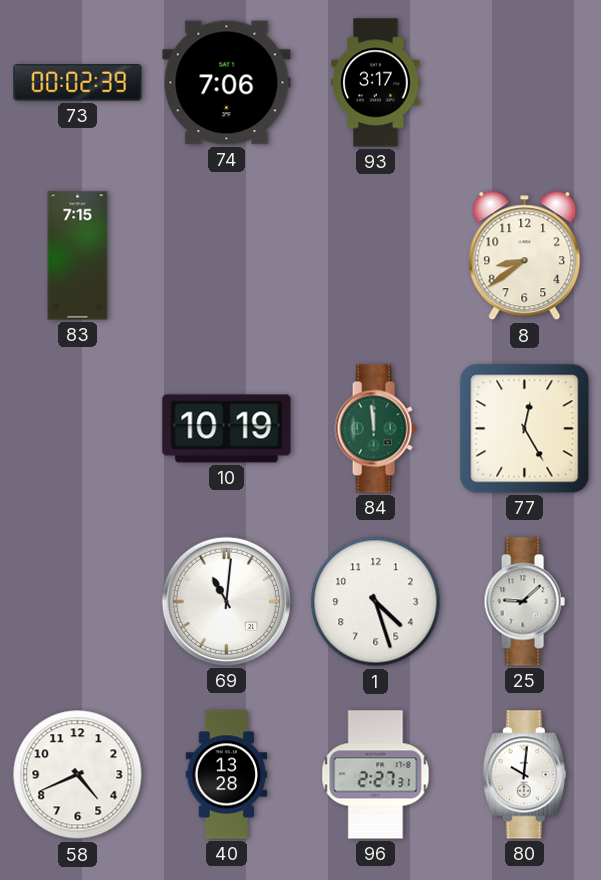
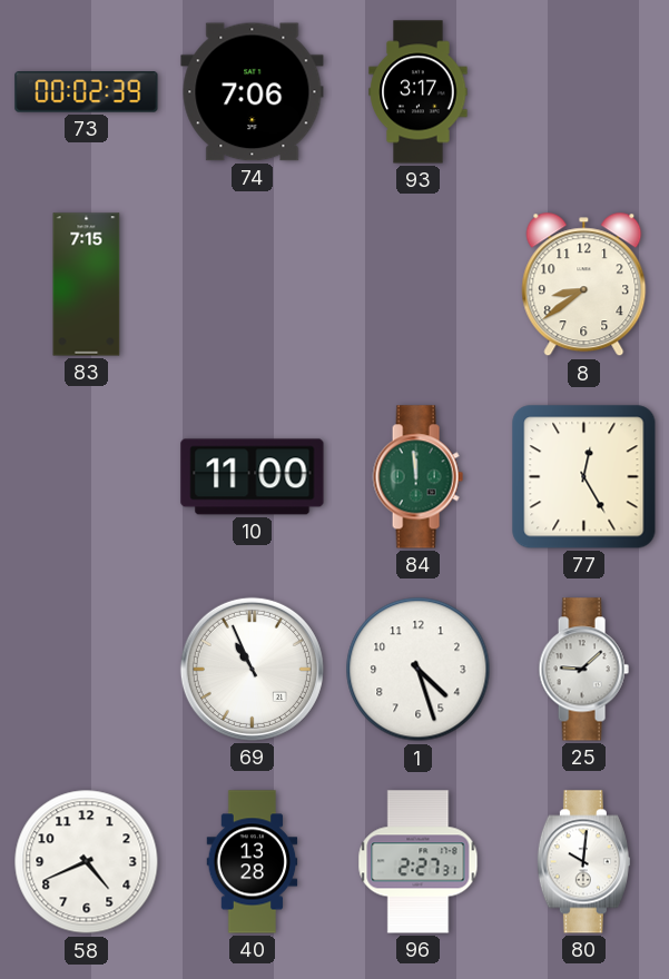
10: 10:19 -> 11:00 (253, 477)
69: 11:01 -> 10:56 (252, 669)
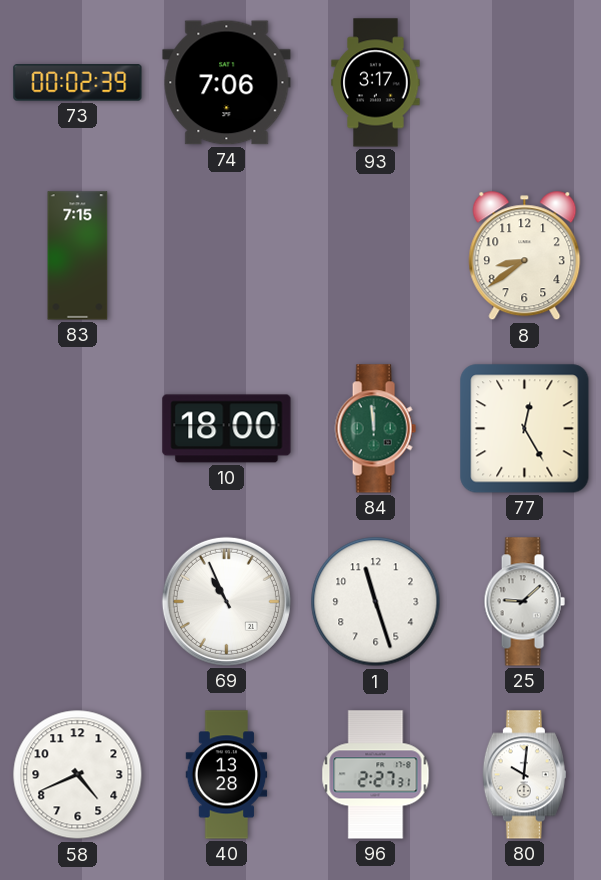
10: 11:00 -> 18:00 (227, 429)
1: 4:27 -> 11:27 (376, 602)
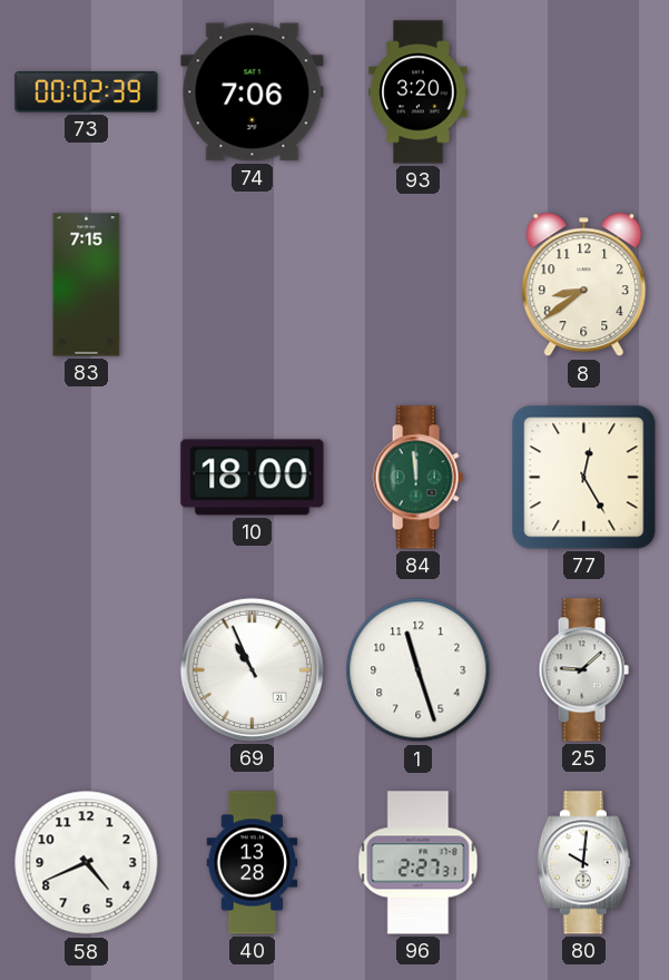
93: 3:17 -> 3:20 (419, 92)
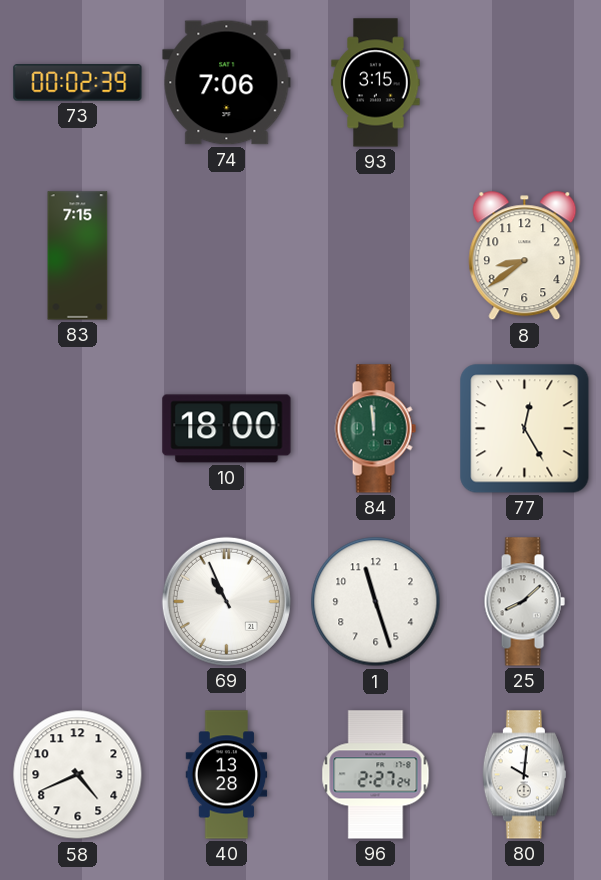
93: 3:20 -> 3:15 (376, 83)
25: 9:08 -> 8:08 (524, 602)
96: 2:27:31 -> 2:27:24 (376, 775)
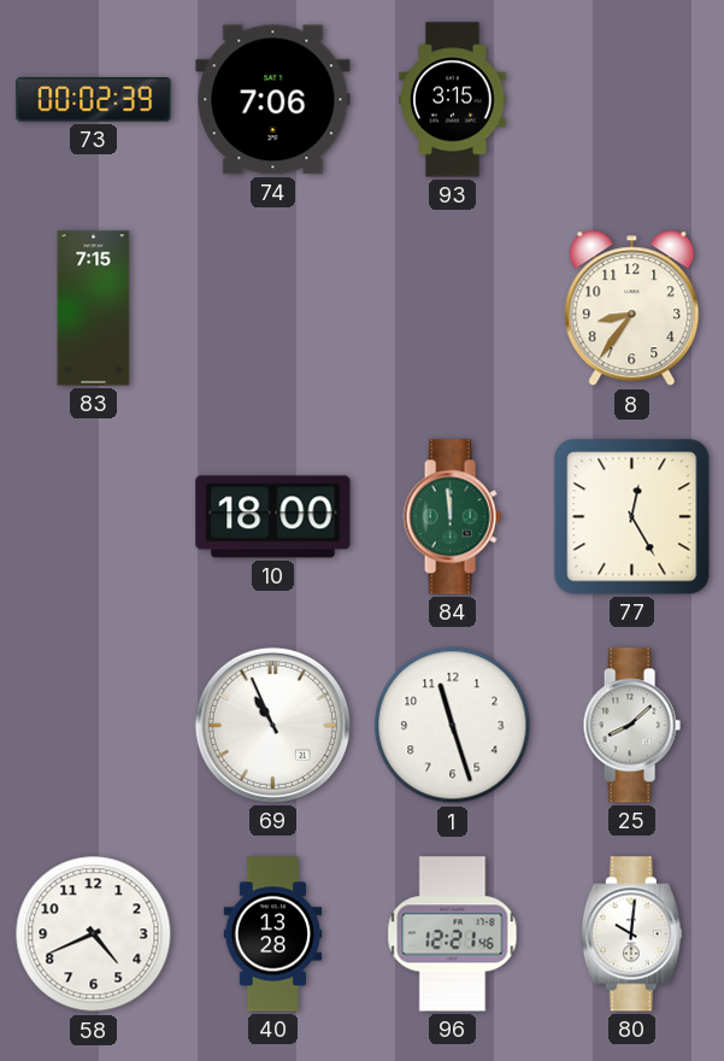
8: 8:39 -> 8:36 (632, 309)
96: 2:27 -> 12:21 (453, 934)
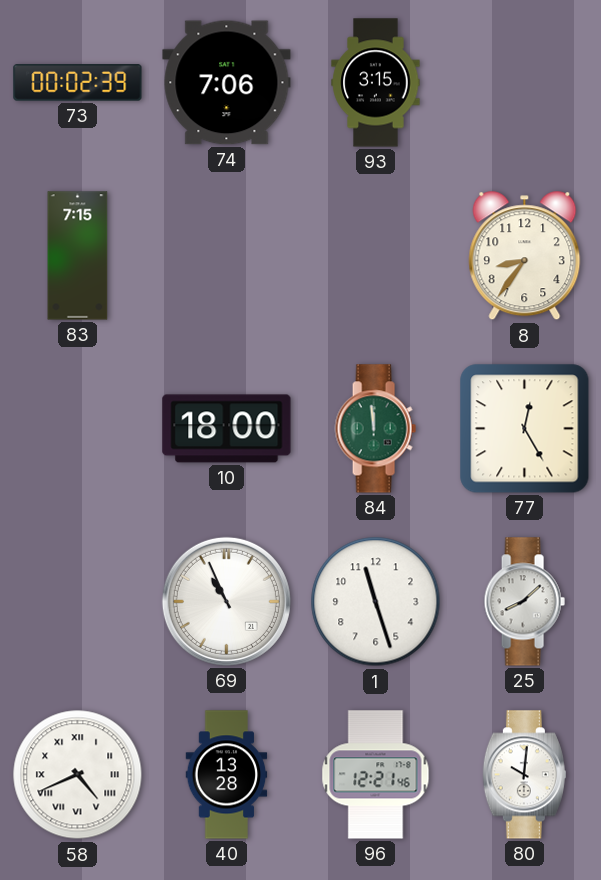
58 numerals: Arabic -> Roman (78, 775)
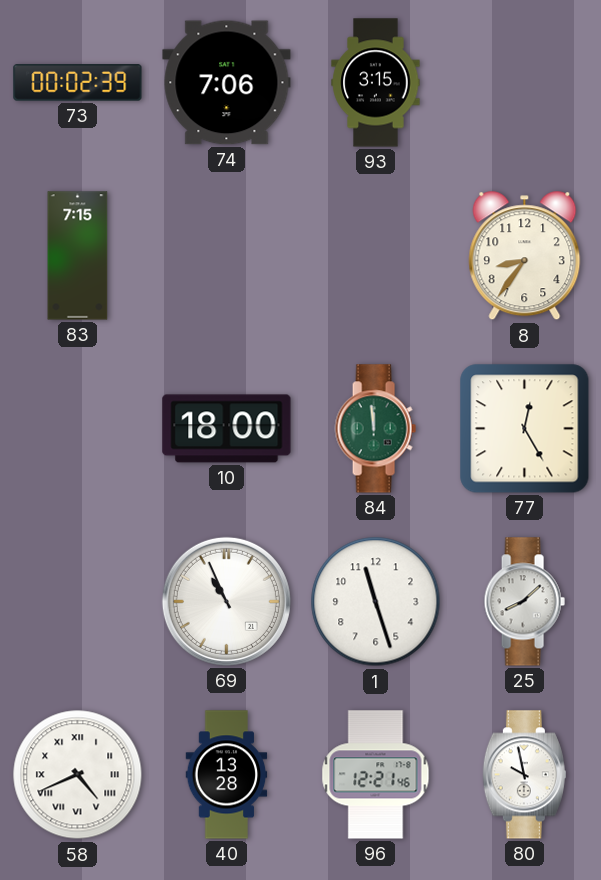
80: 10:01 -> 9:58 (524, 775)
